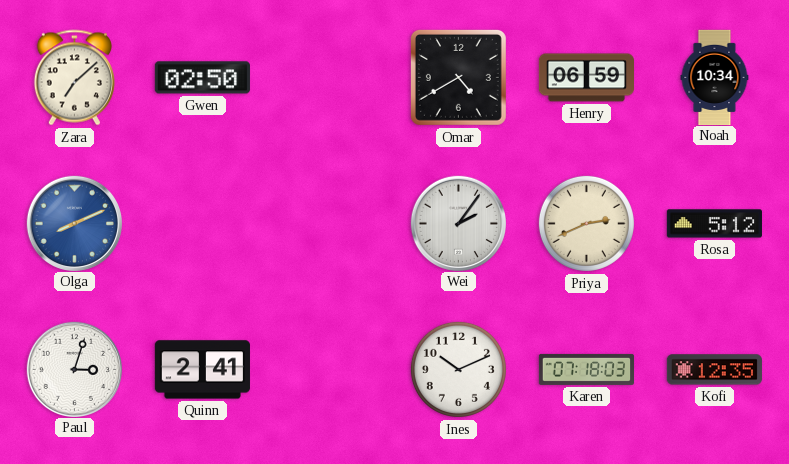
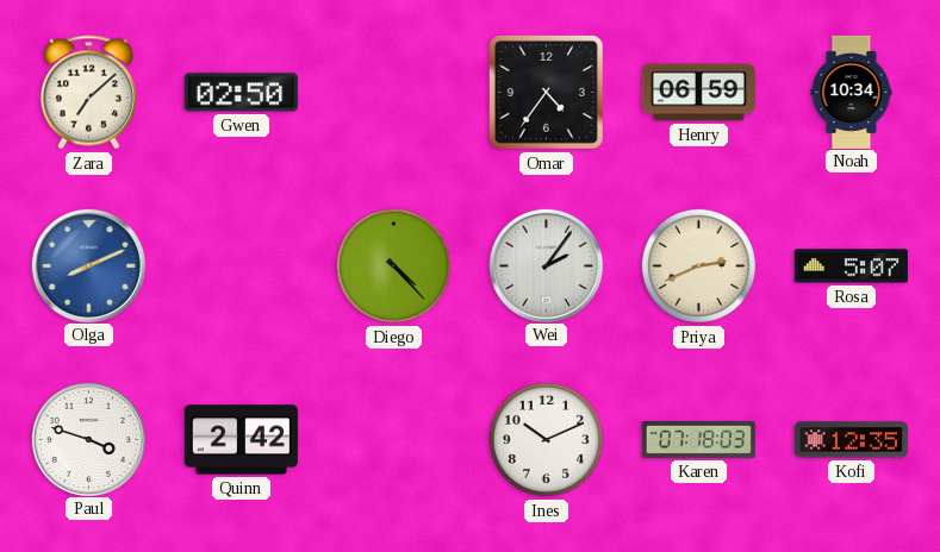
Omar: 4:40 -> 4:36 (546, 92)
Diego: none -> 4:23 (393, 265)
Rosa: 5:12 -> 5:07 (851, 266)
Paul: 3:03 -> 3:48 (88, 439)
Quinn: 2:41 -> 2:42 (241, 440)
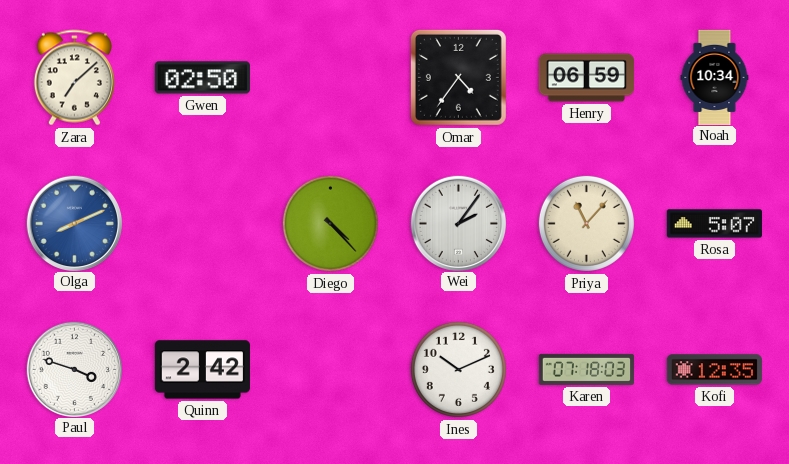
Priya: 2:41 -> 11:07 (586, 223)
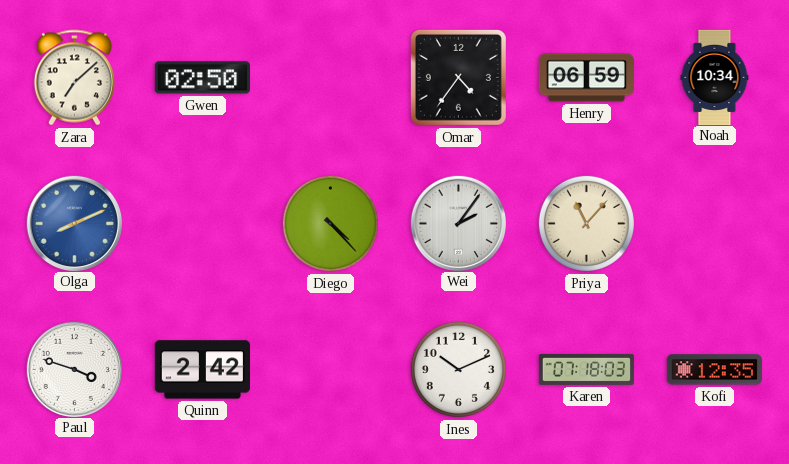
Rosa: 5:07 -> none (714, 224)
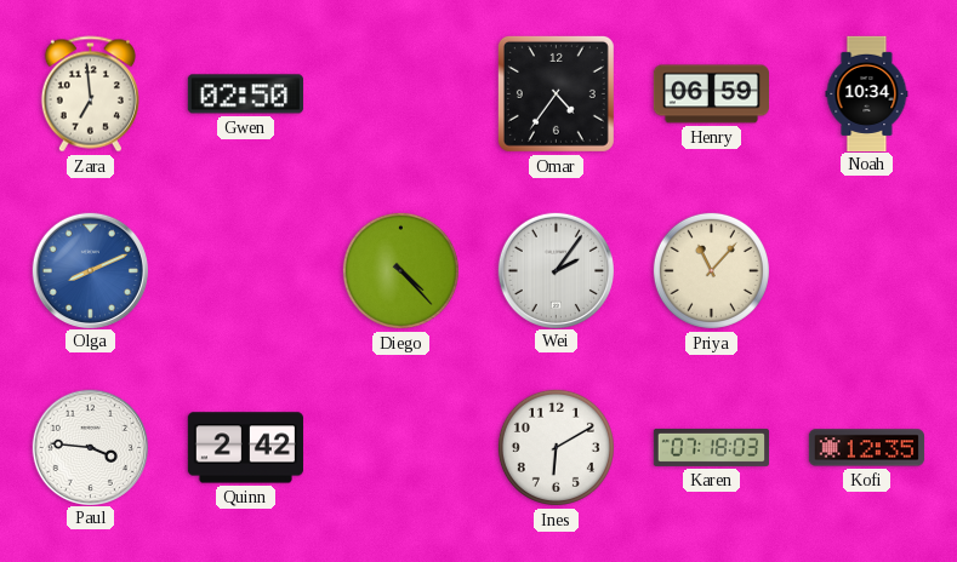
Zara: 7:08 -> 6:59 (90, 94)
Paul: 3:48 -> 3:46 (90, 447)
Ines: 10:11 -> 6:10 (556, 447)
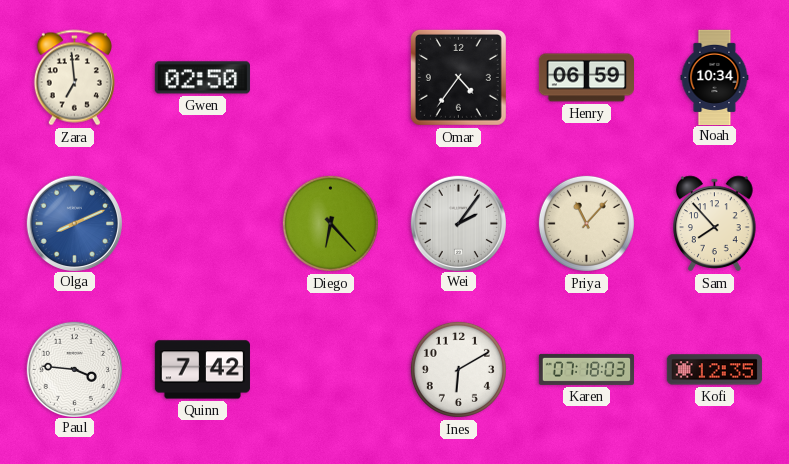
Diego: 4:23 -> 6:23 (330, 223)
Sam: none -> 7:53 (715, 224)
Quinn: 2:42 -> 7:42 (202, 370)
